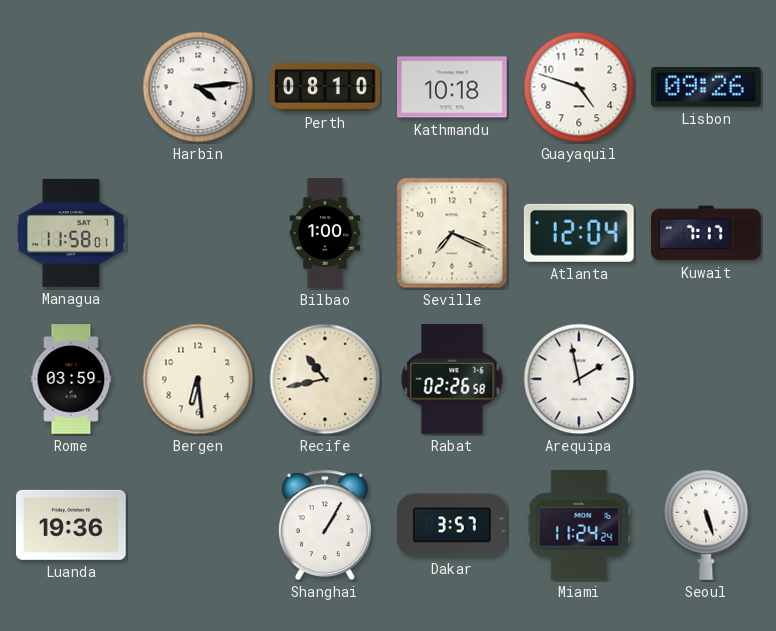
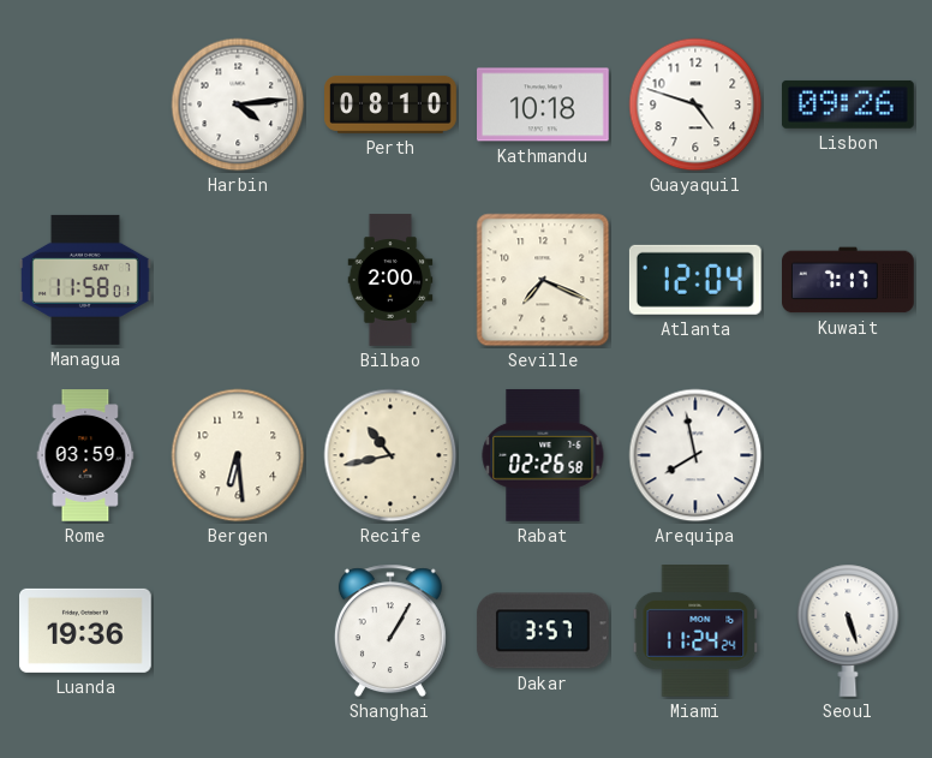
Bilbao: 1:00 -> 2:00 (390, 280)
Arequipa: 1:58 -> 7:58 (695, 455)
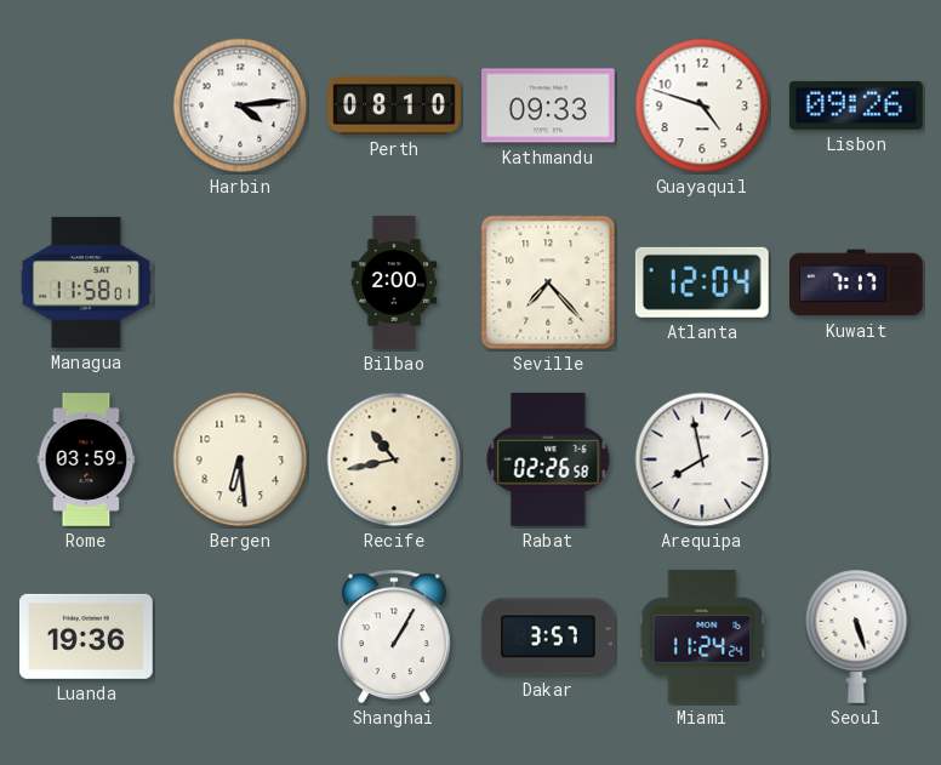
Kathmandu: 10:18 -> 09:33 (549, 105)
Seville: 7:19 -> 7:23 (548, 282)
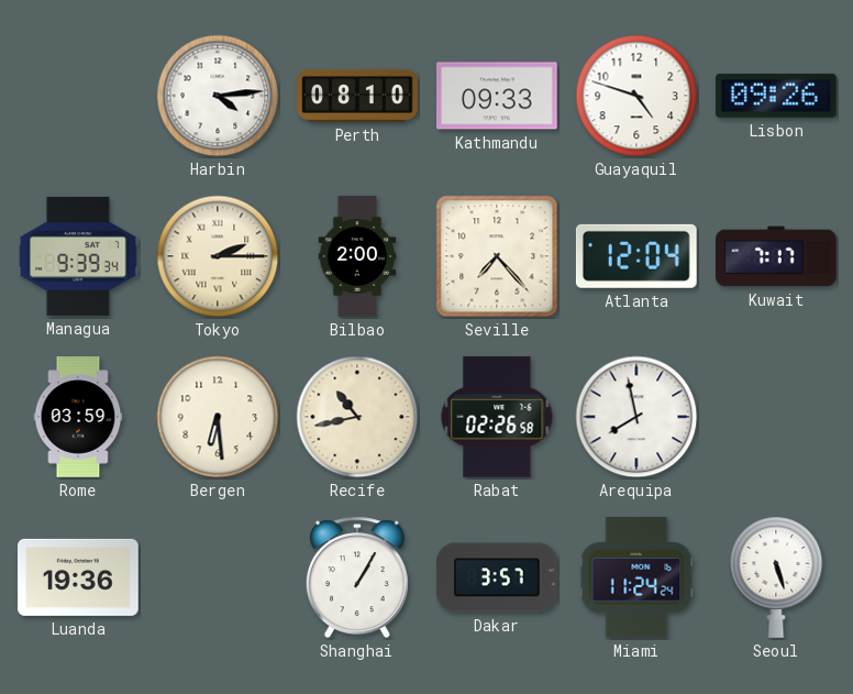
Managua: 11:58 -> 9:39 (79, 256)
Tokyo: none -> 2:15 (218, 256)
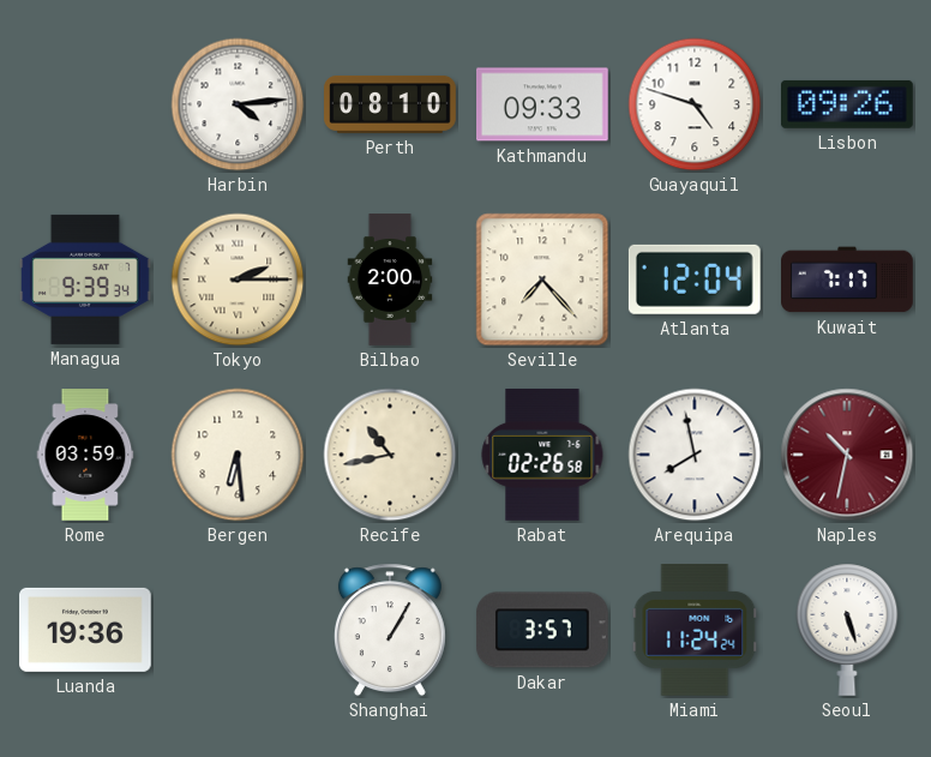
Naples: none -> 10:32 (847, 455)
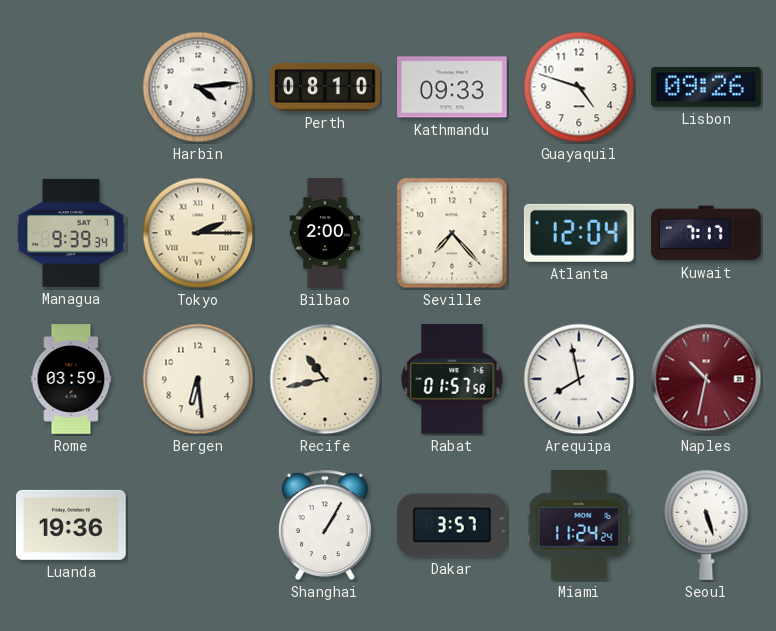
Rabat: 02:26 -> 01:57 (452, 379)
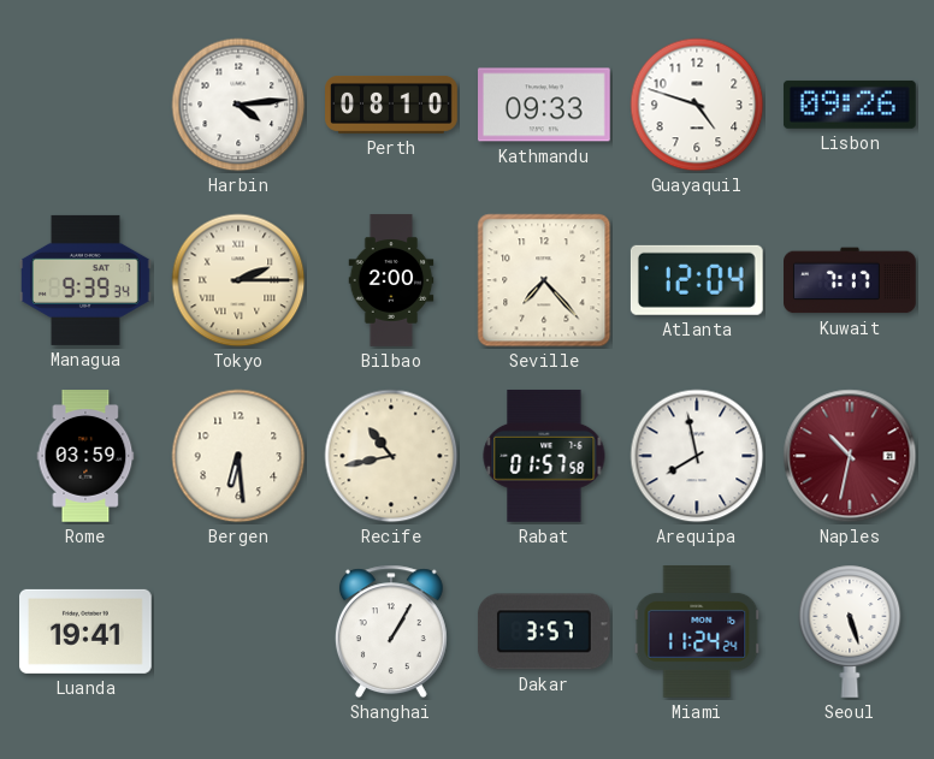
Luanda: 19:36 -> 19:41 (87, 631)
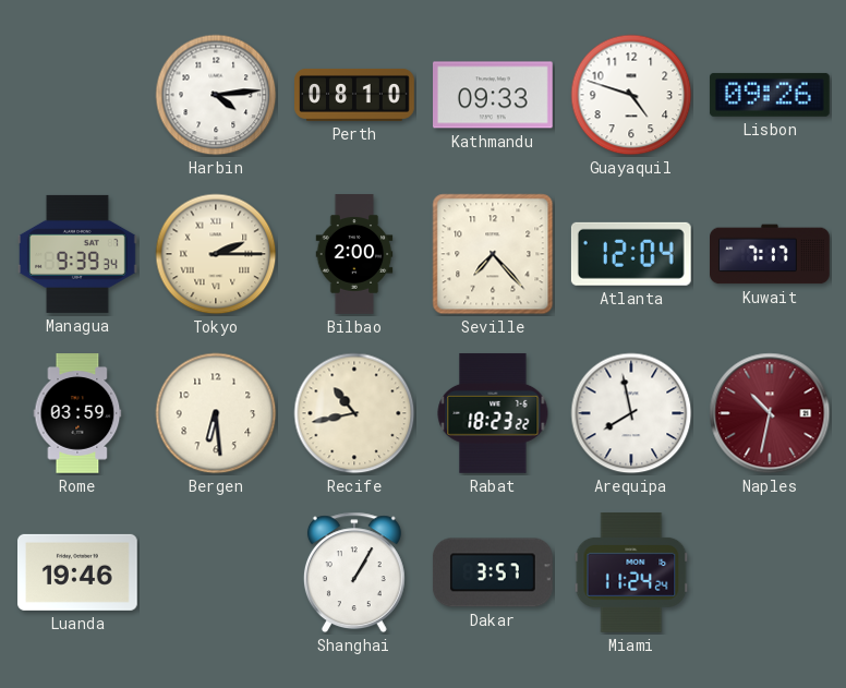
Rabat: 01:57 -> 18:23 (493, 413)
Luanda: 19:41 -> 19:46 (78, 572)
Seoul: 5:27 -> none (850, 631)
